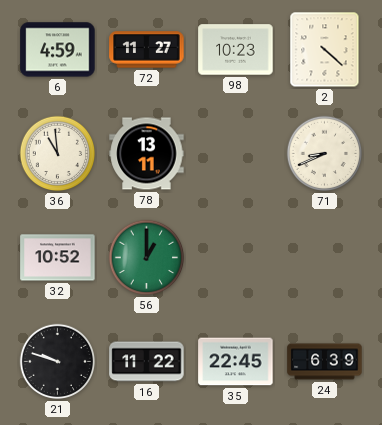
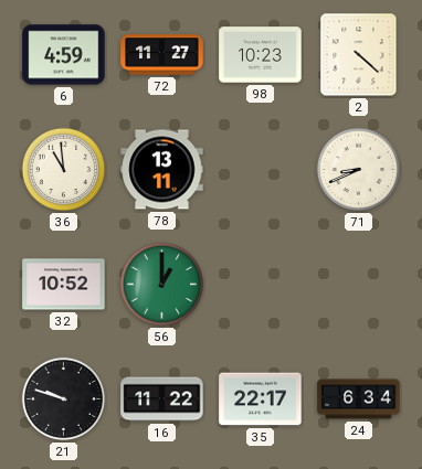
35: 22:45 -> 22:17 (261, 399)
24: 6:39 -> 6:34 (359, 399)
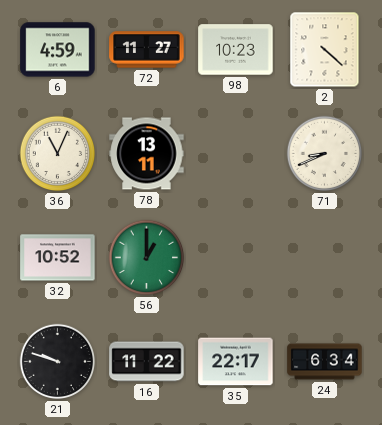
36: 10:59 -> 11:04 (58, 154)
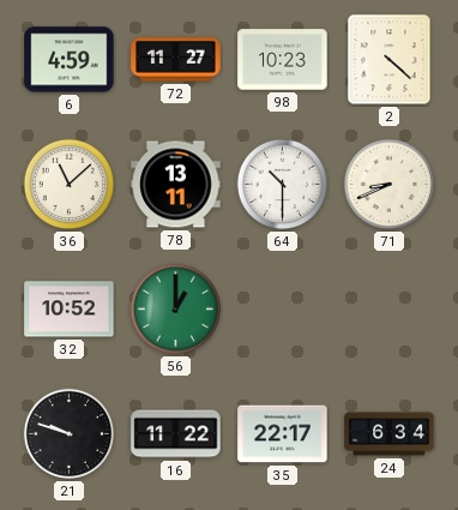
36: 11:04 -> 11:08 (70, 185)
64: none -> 10:30 (283, 185)
